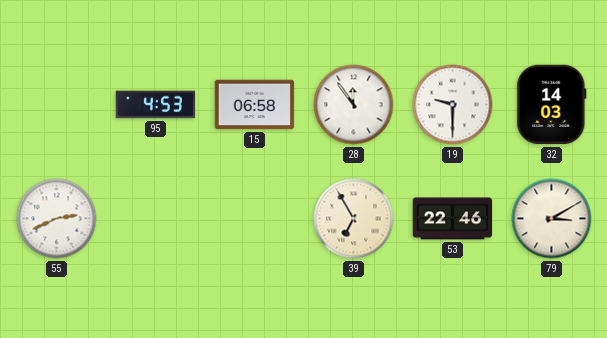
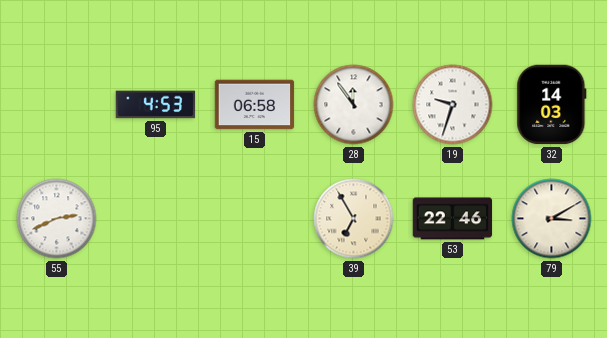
19: 9:30 -> 9:33 (453, 105)
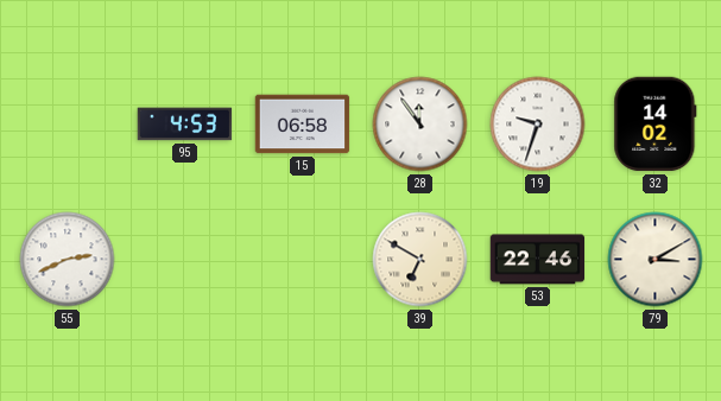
32: 14:03 -> 14:02 (656, 125)
39: 6:55 -> 6:50 (420, 260)
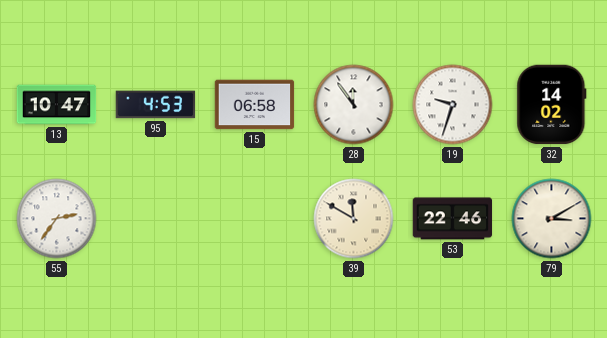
13: none -> 10:47 (57, 105)
55: 2:41 -> 2:36 (57, 219)
39: 6:50 -> 11:50 (354, 219)
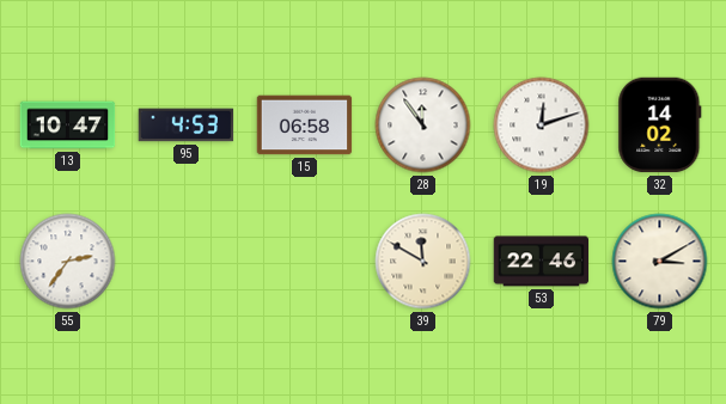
19: 9:33 -> 12:12 (542, 126)
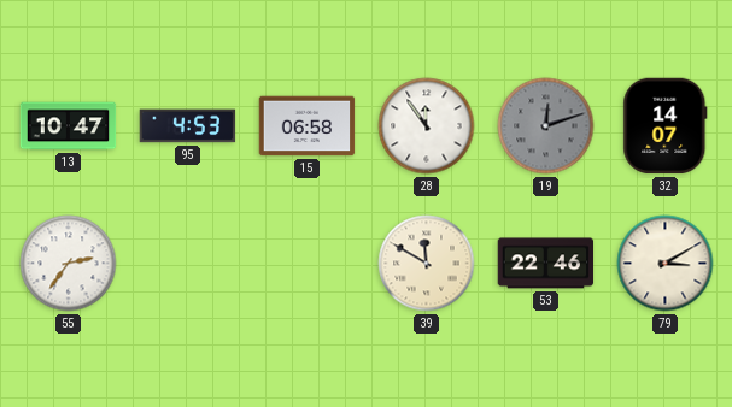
19 dial: white -> grey (546, 126)
32: 14:02 -> 14:07 (666, 126)
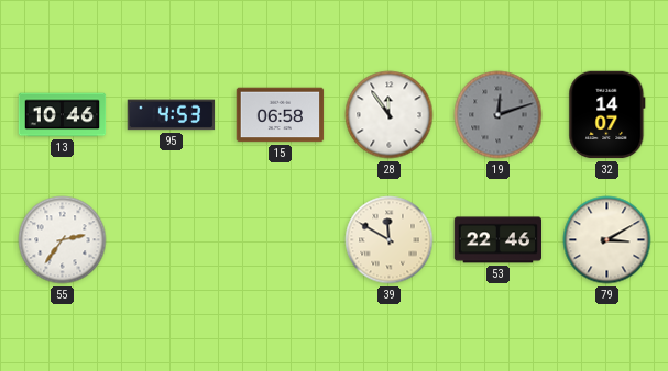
13: 10:47 -> 10:46 (63, 115)
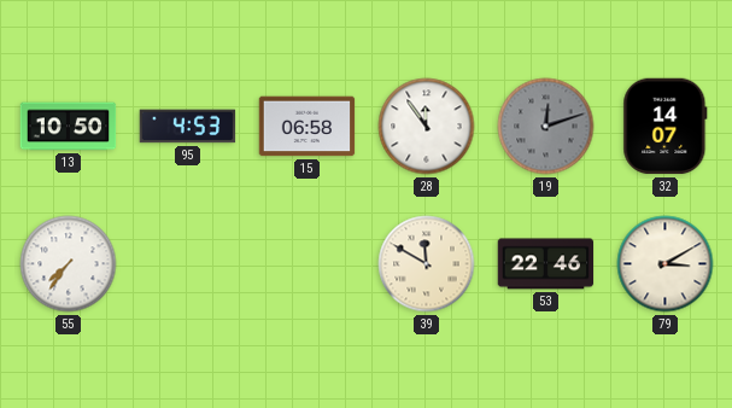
13: 10:46 -> 10:50 (69, 127)
55: 2:36 -> 7:36 (69, 264)
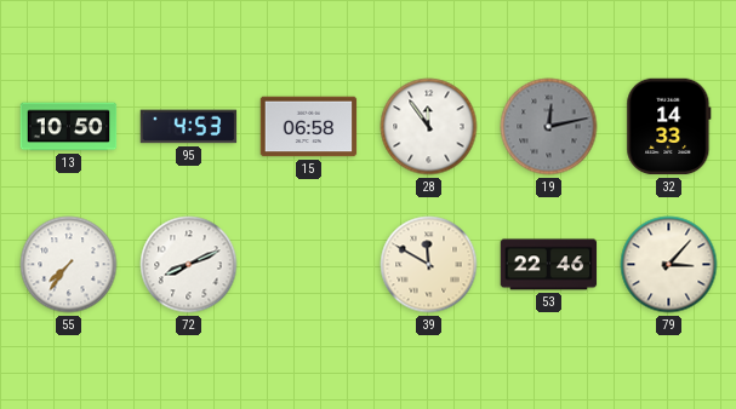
19: 12:12 -> 12:13 (549, 127)
32: 14:07 -> 14:33 (669, 127)
72: none -> 8:11 (189, 265)
79: 3:10 -> 3:07 (669, 265)
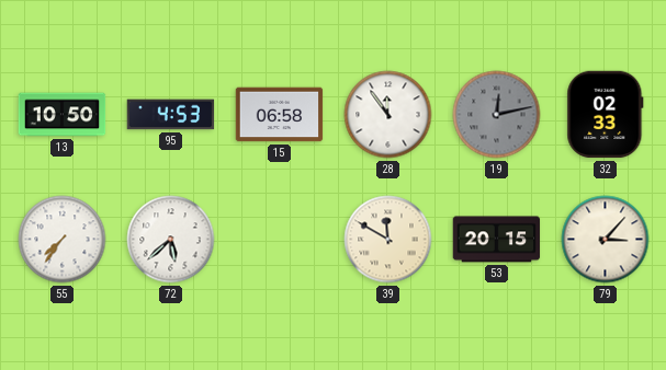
32: 14:33 -> 02:33 (606, 115)
72: 8:11 -> 5:38 (171, 240)
53: 22:46 -> 20:15 (497, 240)
